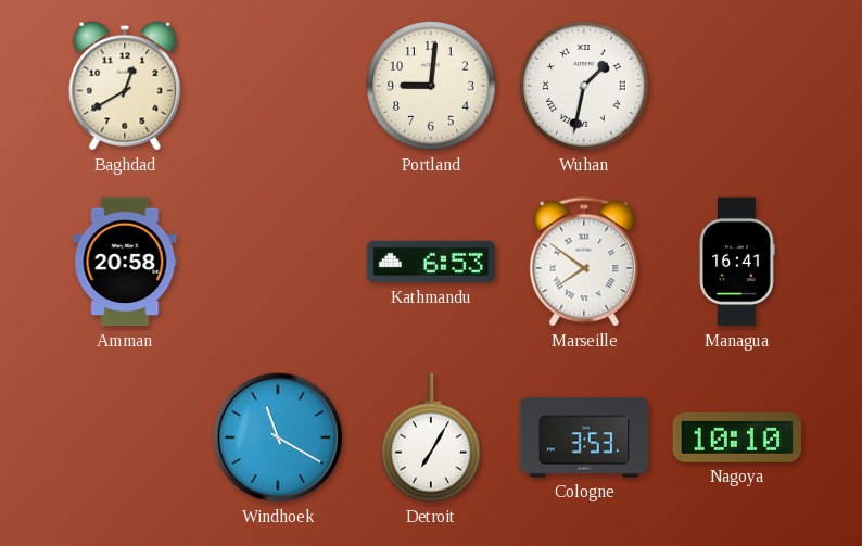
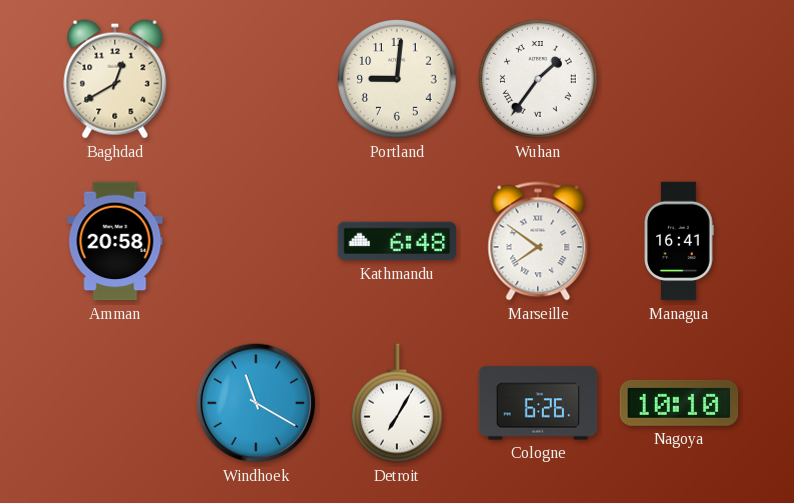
Wuhan: 1:32 -> 1:36 (539, 80)
Kathmandu: 6:53 -> 6:48 (397, 241)
Cologne: 3:53 -> 6:26 (538, 403)
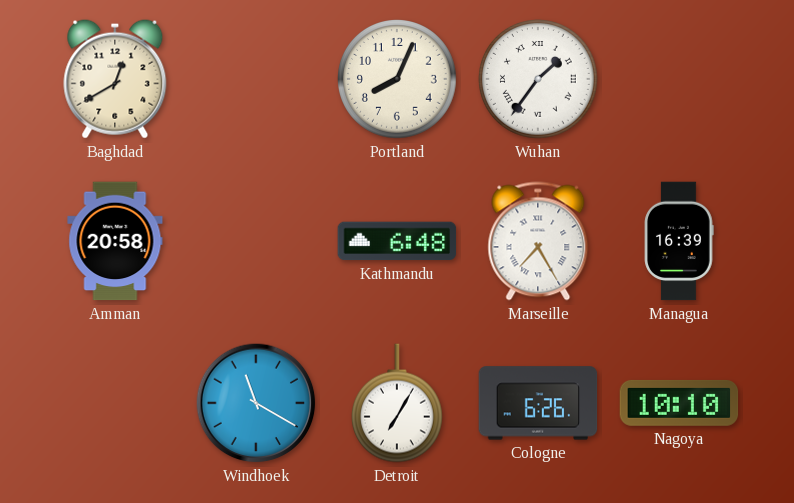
Portland: 9:01 -> 8:04 (398, 80)
Marseille: 7:51 -> 7:25 (538, 241)
Managua: 16:41 -> 16:39 (679, 241)
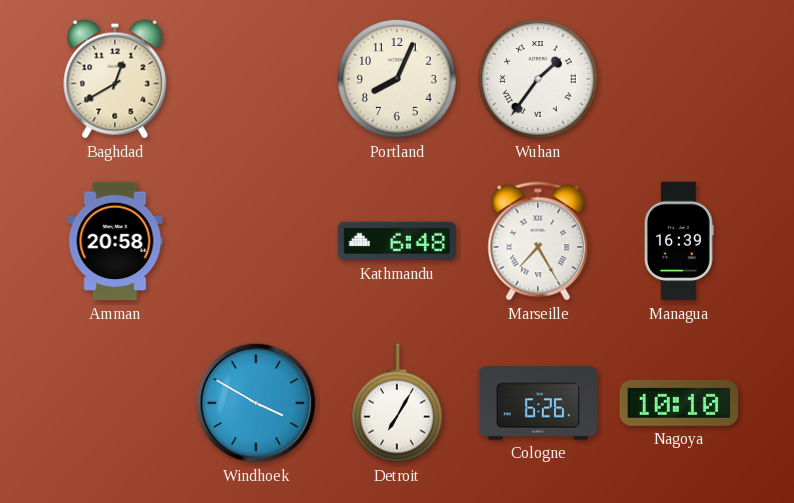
Windhoek: 11:20 -> 3:50 (256, 403)
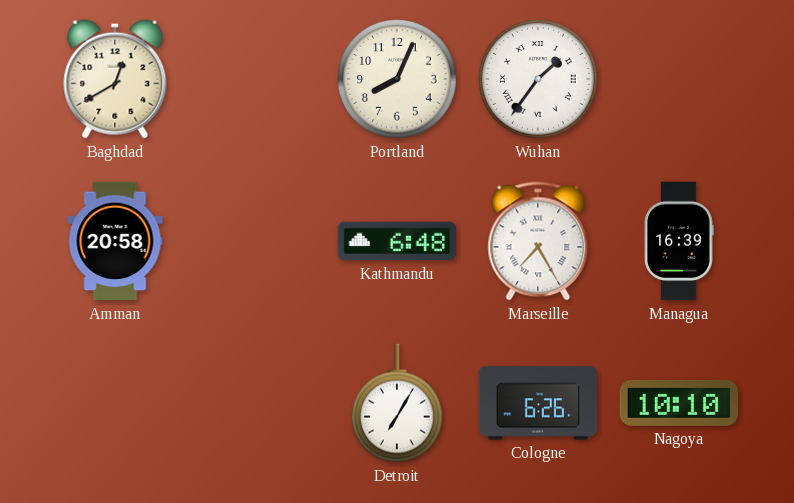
Windhoek: 3:50 -> none (256, 403)
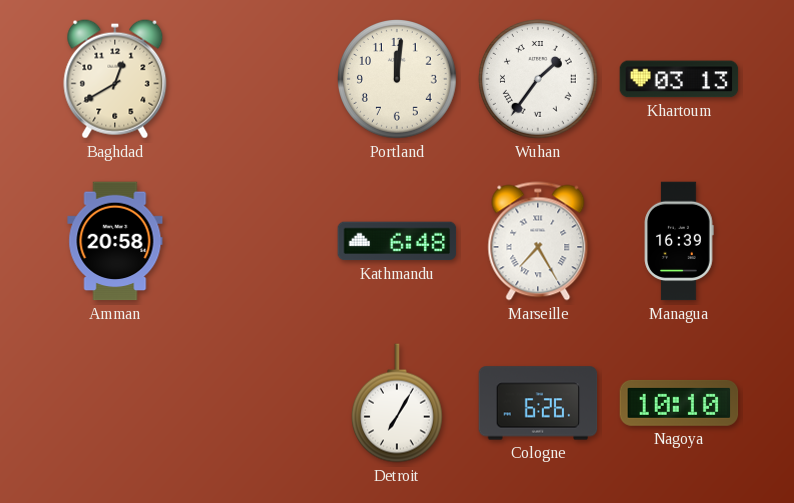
Portland: 8:04 -> 12:01 (398, 80)
Khartoum: none -> 03:13 (679, 79)
